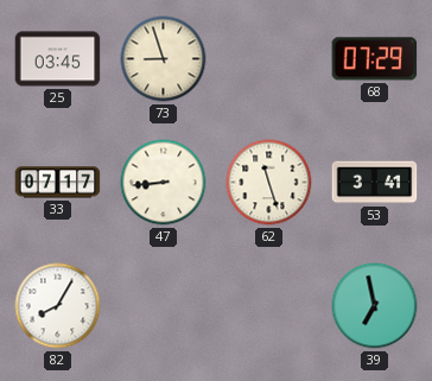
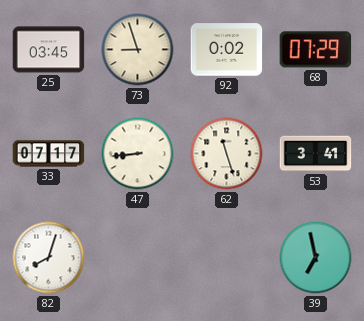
92: none -> 0:02 (227, 50)
82: 8:05 -> 8:03 (49, 258)
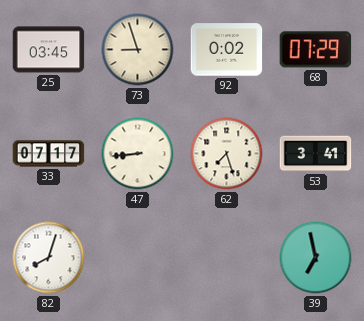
62: 11:27 -> 7:27 (227, 154)
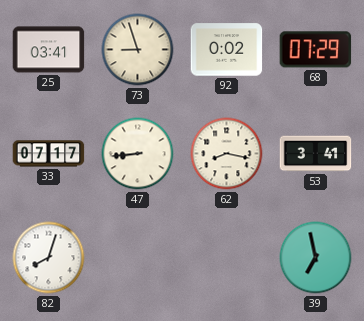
25: 03:45 -> 03:41 (49, 50)
62: 7:27 -> 8:17 (227, 154)
